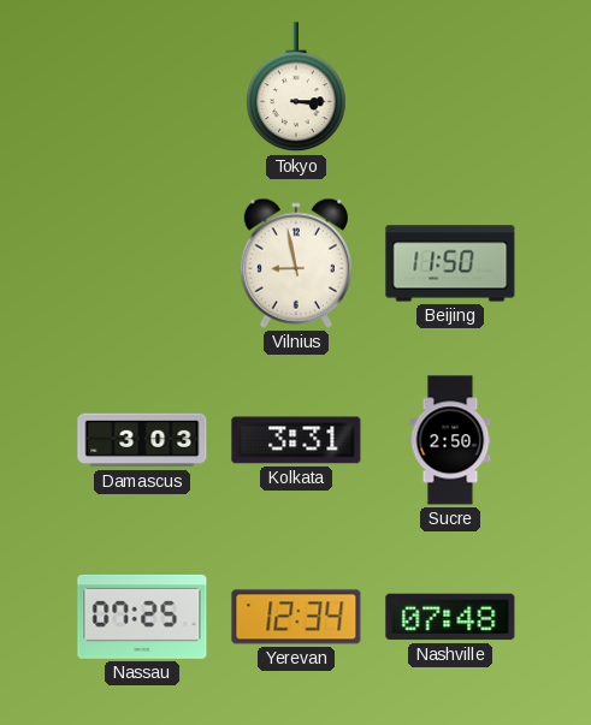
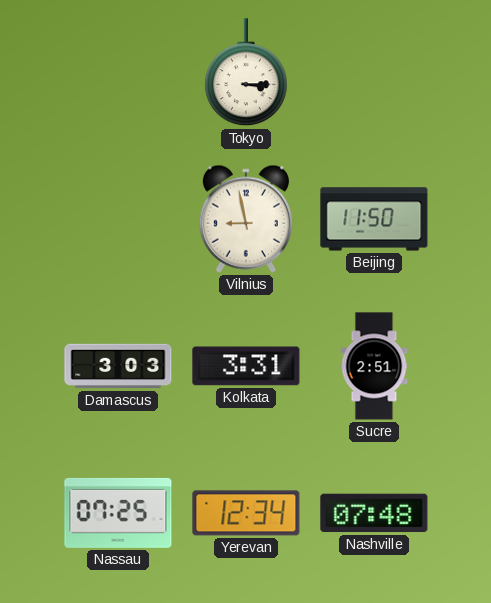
Sucre: 2:50 -> 2:51 (374, 366)
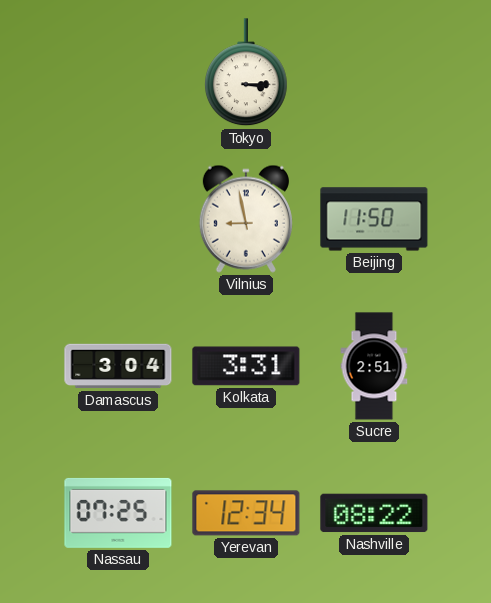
Damascus: 3:03 -> 3:04 (118, 366)
Nashville: 07:48 -> 08:22 (374, 513)
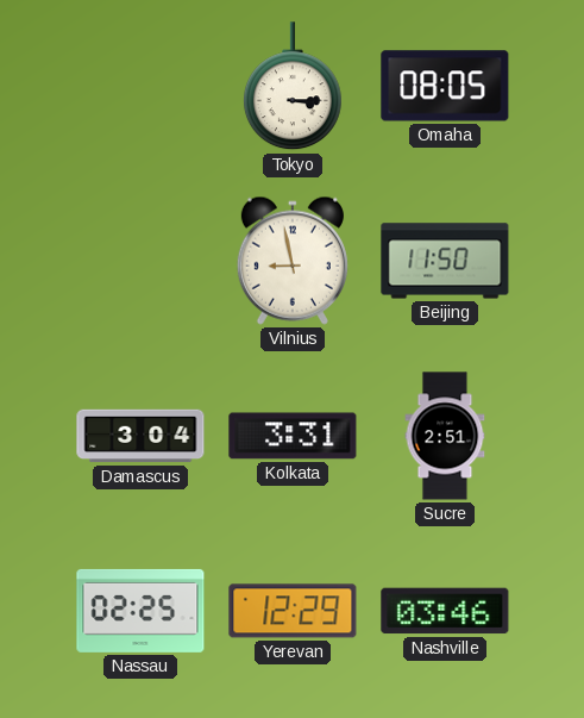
Omaha: none -> 08:05 (445, 86)
Nassau: 07:25 -> 02:25 (140, 611)
Yerevan: 12:34 -> 12:29 (293, 611)
Nashville: 08:22 -> 03:46 (445, 611)
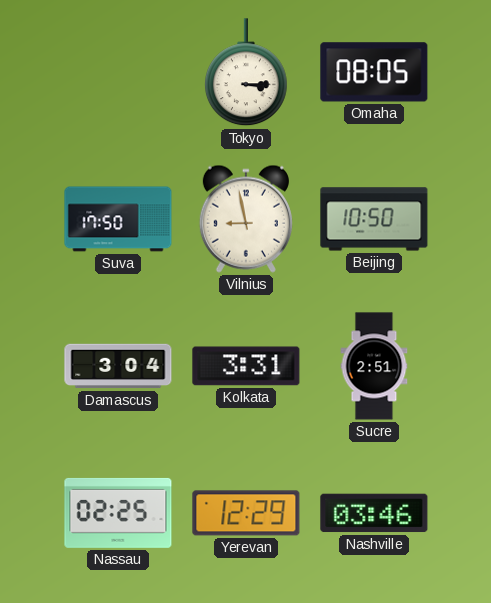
Suva: none -> 17:50 (118, 219)
Beijing: 11:50 -> 10:50 (374, 219)
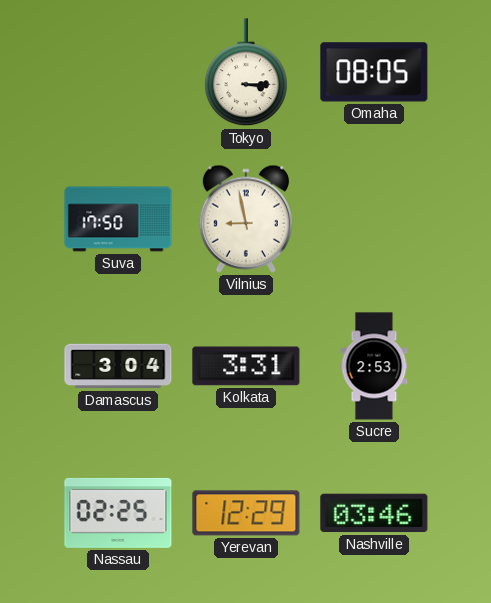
Beijing: 10:50 -> none (374, 219)
Sucre: 2:51 -> 2:53 (374, 366)
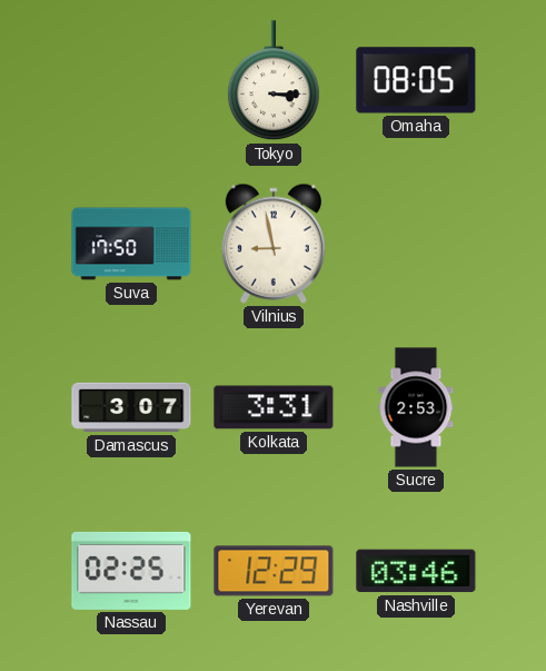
Damascus: 3:04 -> 3:07 (131, 407)
